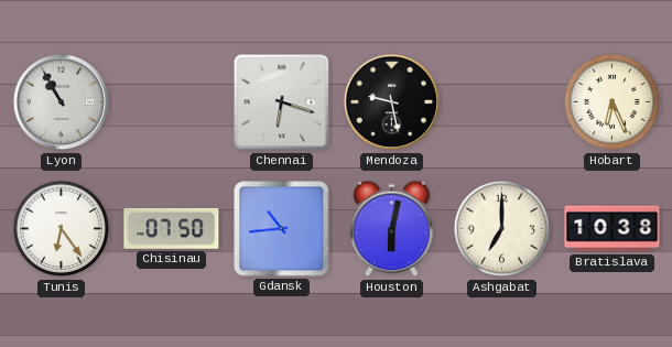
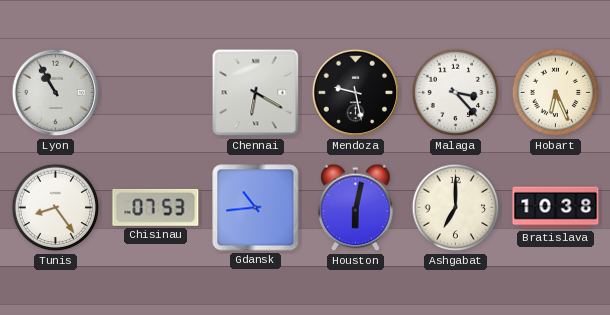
Chennai: 6:18 -> 6:20 (256, 93)
Malaga: none -> 3:23 (456, 93)
Tunis: 6:24 -> 8:24 (56, 208)
Chisinau: 07:50 -> 07:53 (156, 207)
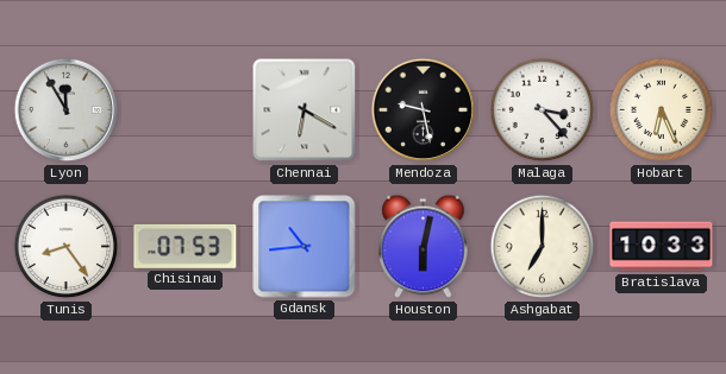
Lyon: 10:55 -> 11:55 (67, 110)
Bratislava: 10:38 -> 10:33 (662, 247)
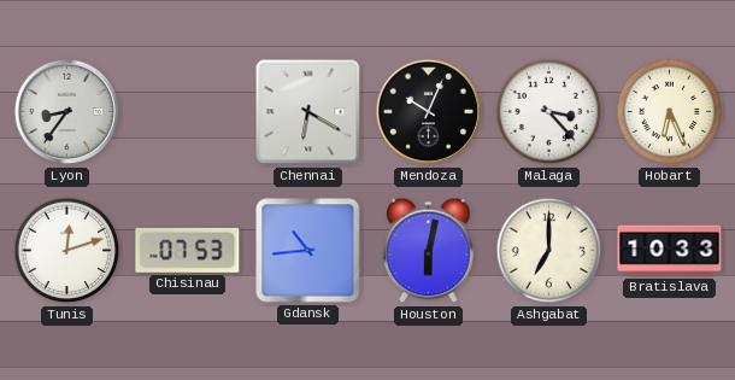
Lyon: 11:55 -> 8:36 (67, 112)
Mendoza: 9:28 -> 10:04 (429, 112)
Tunis: 8:24 -> 12:12 (67, 251)
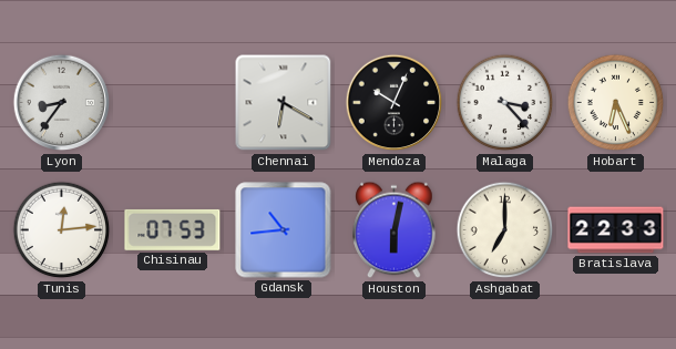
Tunis: 12:12 -> 12:14 (62, 230)
Bratislava: 10:33 -> 22:33 (616, 230)
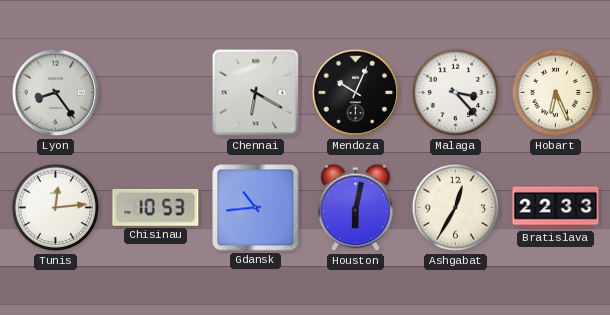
Lyon: 8:36 -> 8:24 (56, 93)
Chisinau: 07:53 -> 10:53 (156, 207)
Ashgabat: 7:00 -> 12:35 (456, 208)
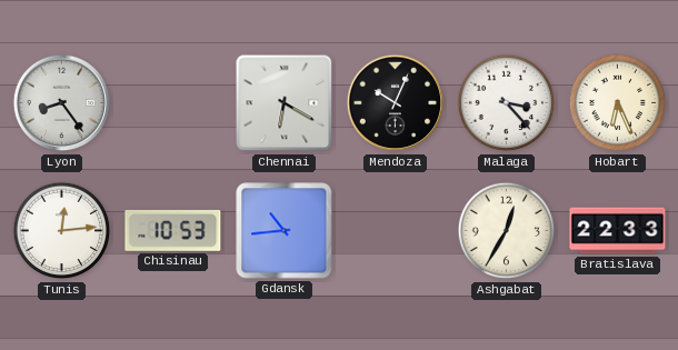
Houston: 6:02 -> none (356, 208)
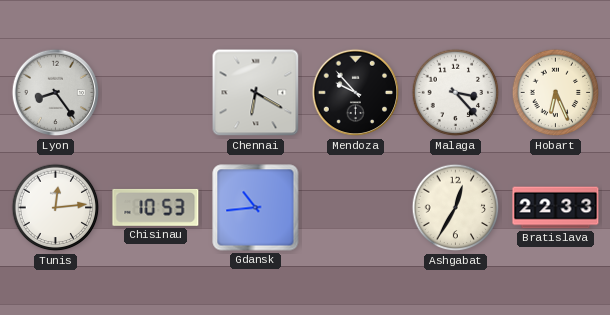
Mendoza: 10:04 -> 9:53 (356, 93)
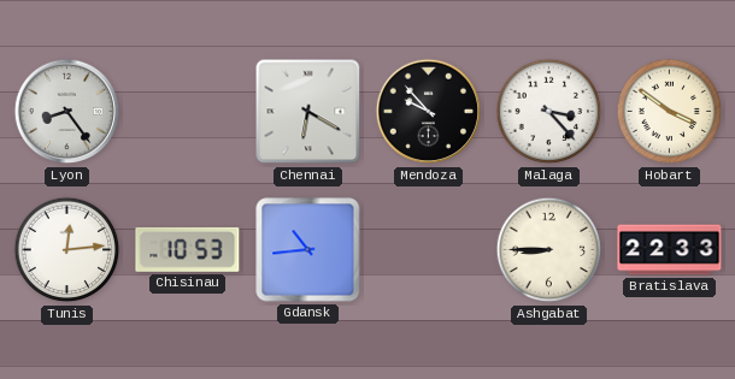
Hobart: 6:26 -> 3:51 (670, 112)
Ashgabat: 12:35 -> 8:45 (549, 250)
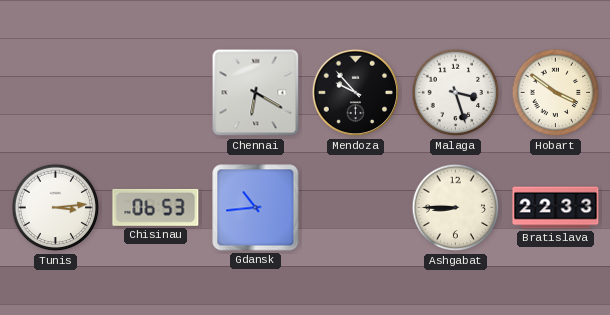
Lyon: 8:24 -> none (67, 112)
Malaga: 3:23 -> 3:27 (456, 93)
Tunis: 12:14 -> 3:14 (56, 208)
Chisinau: 10:53 -> 06:53 (156, 207)
